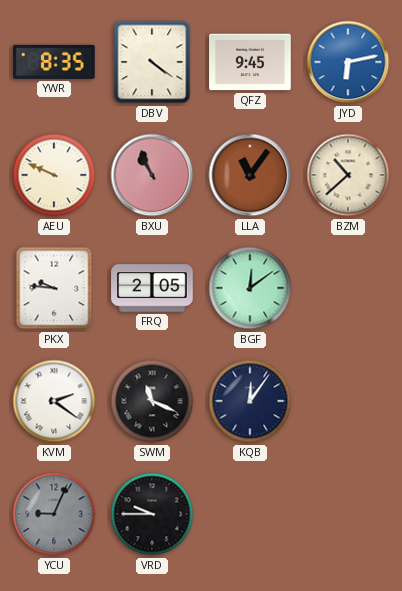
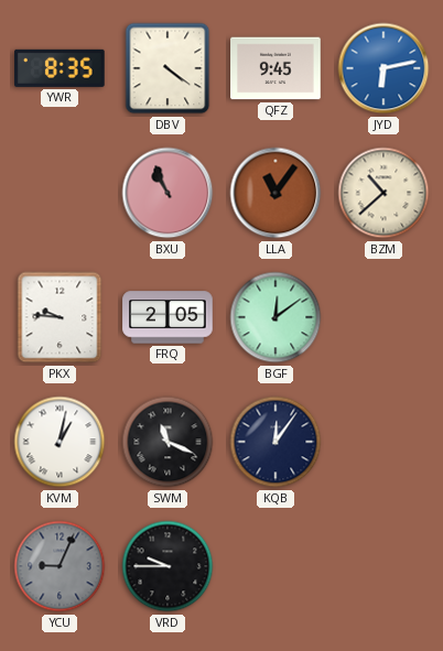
AEU: 9:49 -> none (54, 175)
KVM: 2:21 -> 1:02 (60, 442)
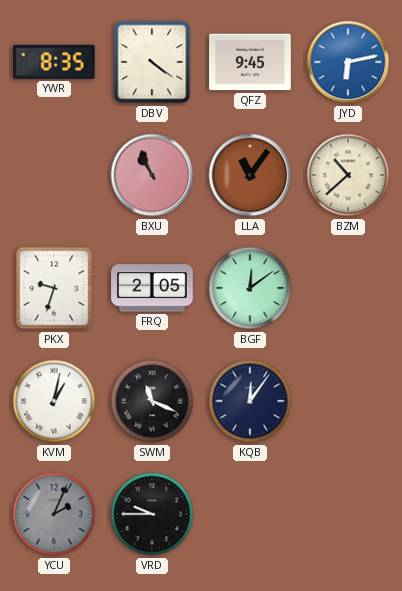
PKX: 9:46 -> 9:33 (54, 288)
YCU: 9:04 -> 2:04 (54, 514)
